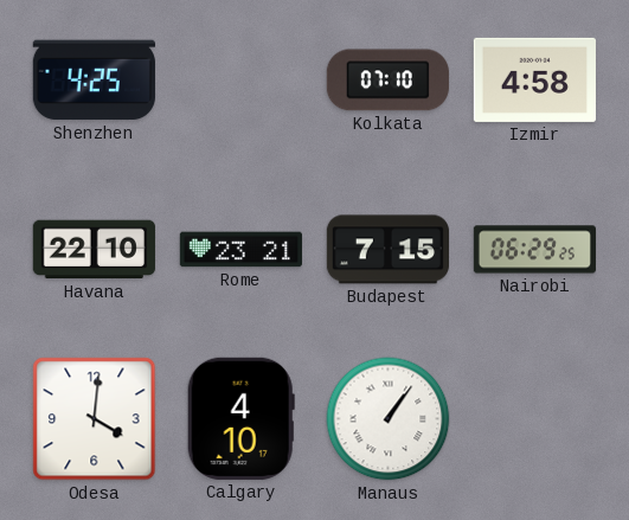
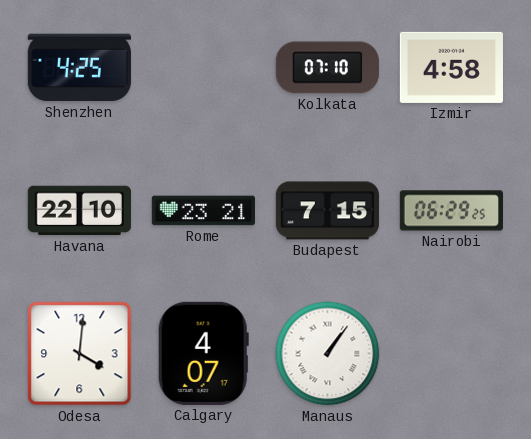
Calgary: 4:10 -> 4:07 (203, 353)
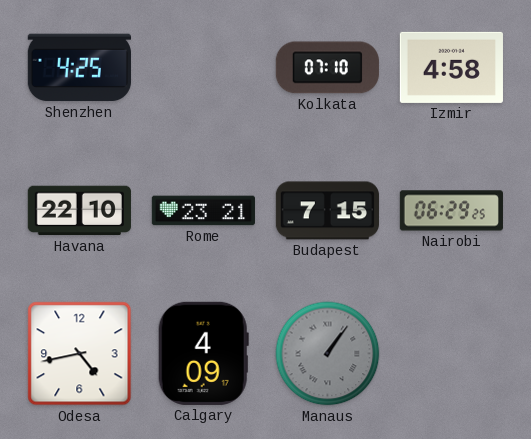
Odesa: 4:01 -> 4:43 (80, 354)
Calgary: 4:07 -> 4:09 (203, 353)
Manaus dial: white -> grey (328, 354)
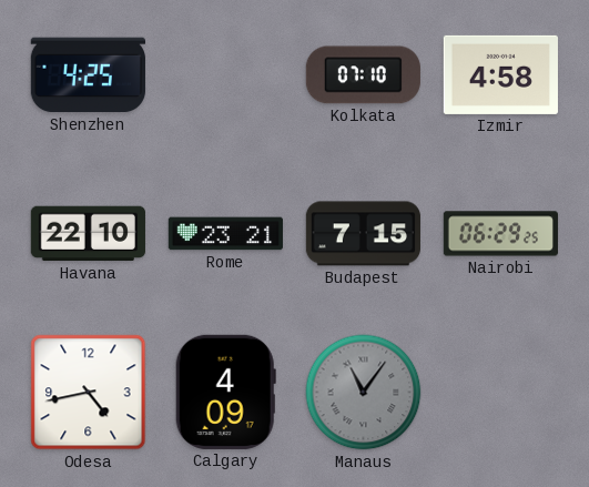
Manaus: 1:06 -> 11:06 (364, 393)
